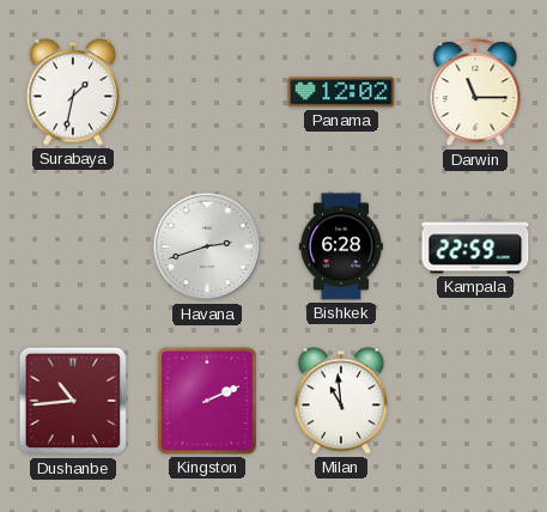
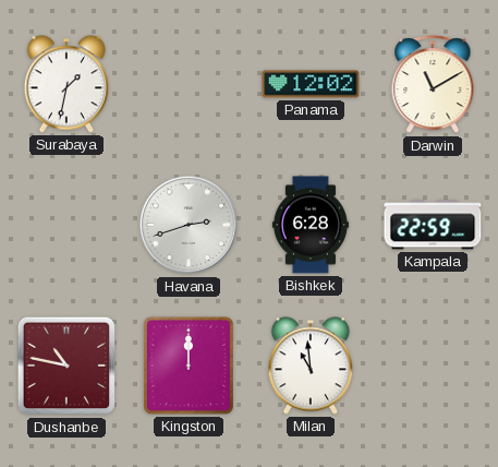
Darwin: 11:15 -> 11:10 (433, 85)
Dushanbe: 10:44 -> 10:47 (66, 366)
Kingston: 2:11 -> 12:00 (189, 366)
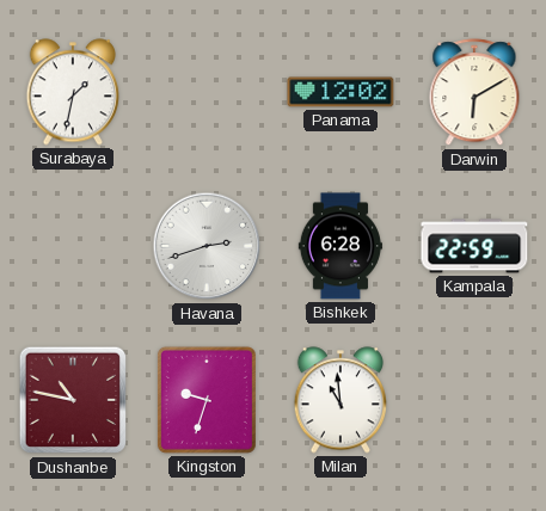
Darwin: 11:10 -> 6:10 (474, 93)
Kingston: 12:00 -> 9:33 (207, 400)
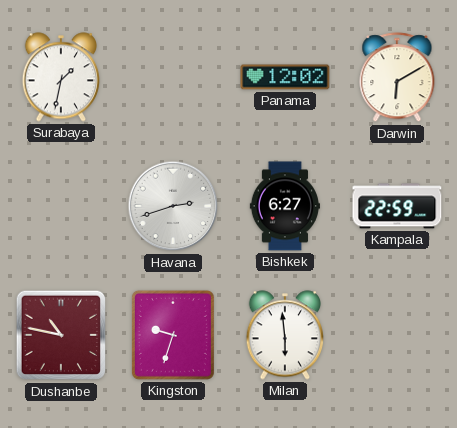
Bishkek: 6:28 -> 6:27 (285, 206)
Milan: 10:59 -> 5:59 (284, 335)
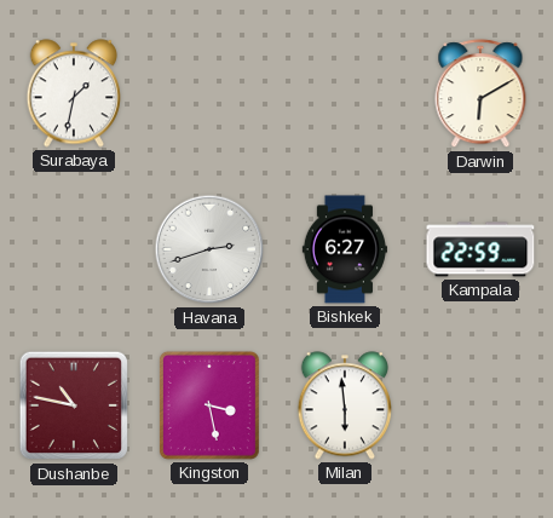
Panama: 12:02 -> none (285, 77)
Kingston: 9:33 -> 3:28 (209, 405)
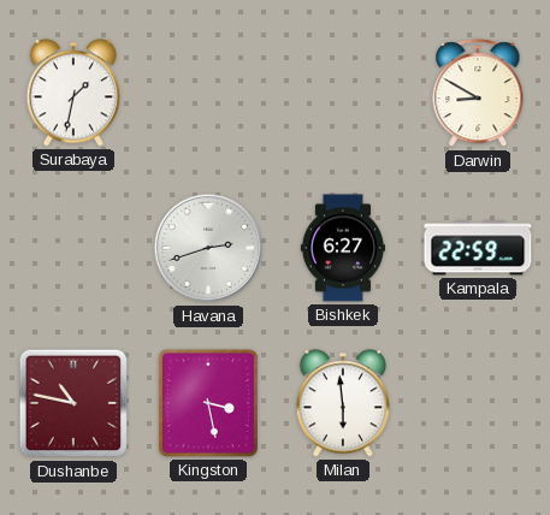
Darwin: 6:10 -> 8:50 (478, 94)
